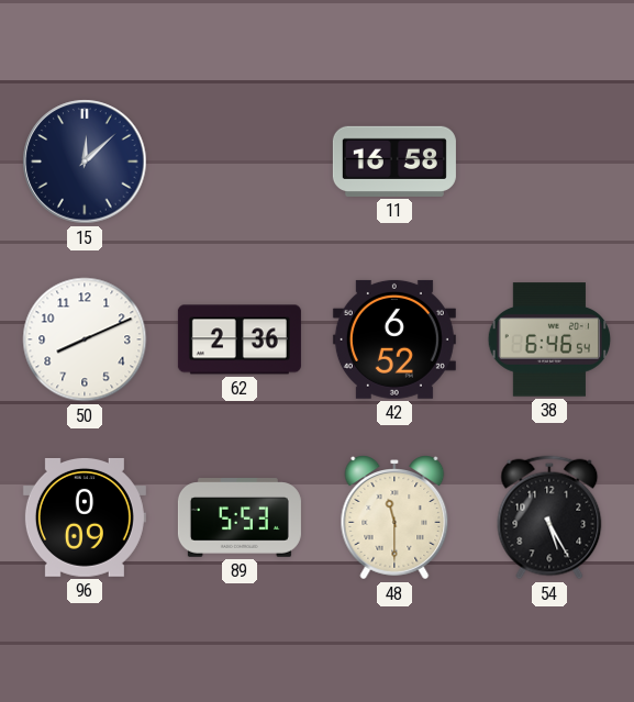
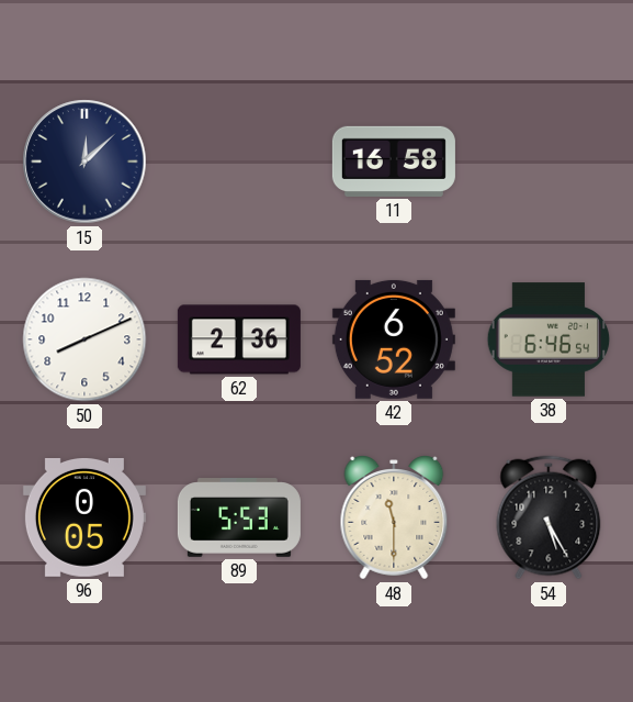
96: 0:09 -> 0:05 (84, 517)
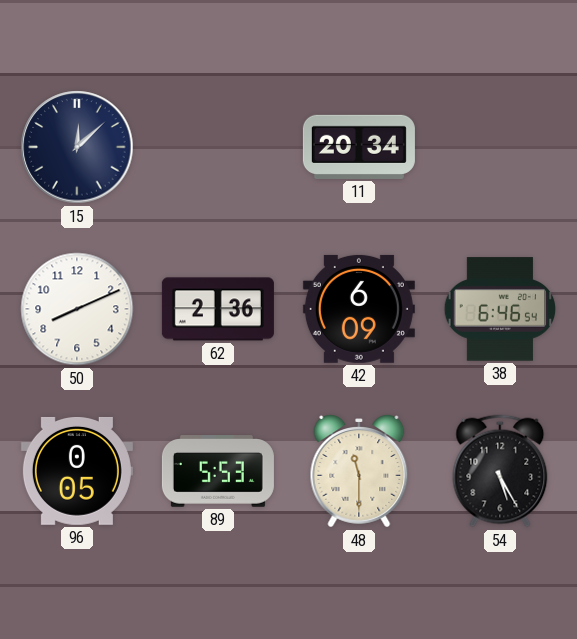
11: 16:58 -> 20:34 (359, 147)
42: 6:52 -> 6:09 (359, 309)
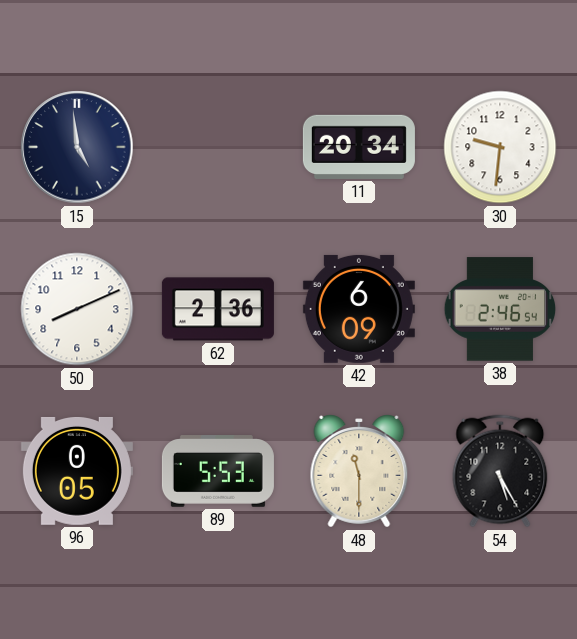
15: 12:08 -> 4:59 (77, 147)
30: none -> 9:31 (500, 147)
38: 6:46 -> 2:46 (500, 309)
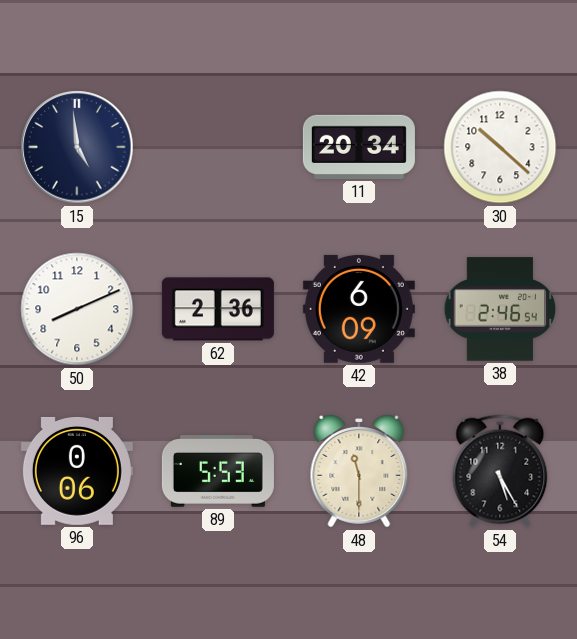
30: 9:31 -> 10:22 (500, 147)
96: 0:05 -> 0:06 (77, 471)
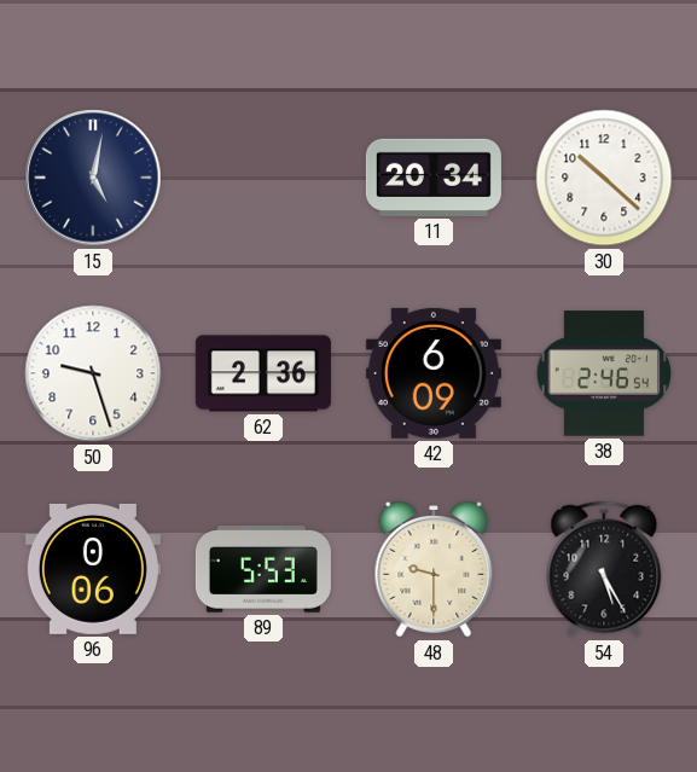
15: 4:59 -> 5:02 (93, 178)
50: 8:11 -> 9:27 (93, 373)
48: 11:30 -> 9:30 (434, 569)
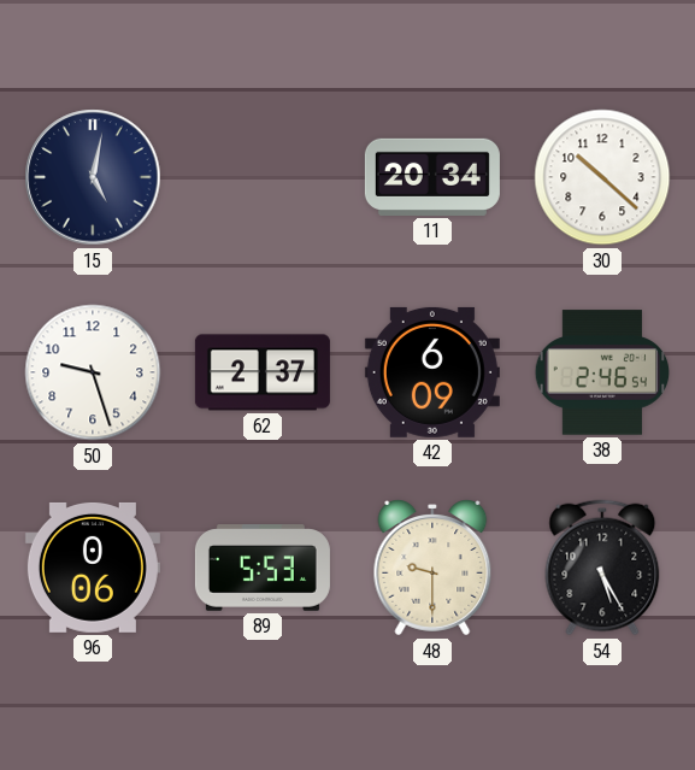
62: 2:36 -> 2:37 (263, 372)
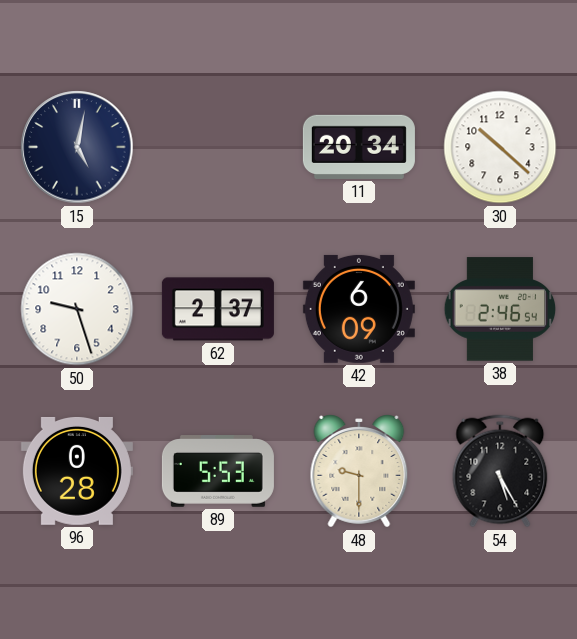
96: 0:06 -> 0:28 (77, 471)
